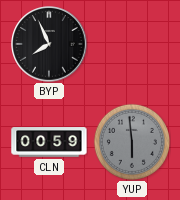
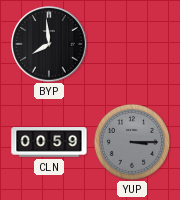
BYP: 7:56 -> 7:59 (49, 44)
YUP: 5:59 -> 3:15 (132, 142)
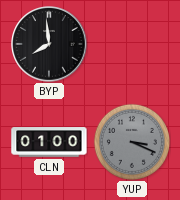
CLN: 00:59 -> 01:00 (49, 142)
YUP: 3:15 -> 3:19 (132, 142)
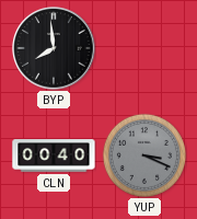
CLN: 01:00 -> 00:40 (54, 155)
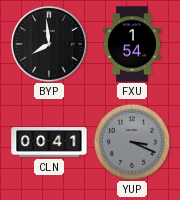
FXU: none -> 1:54 (132, 44)
CLN: 00:40 -> 00:41 (49, 142)
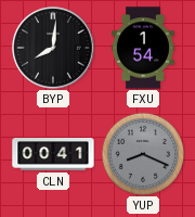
BYP: 7:59 -> 8:01 (53, 48)
YUP: 3:19 -> 8:19 (143, 154)
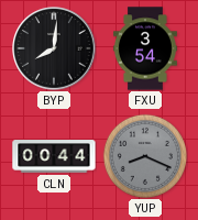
FXU: 1:54 -> 3:54 (145, 48)
CLN: 00:41 -> 00:44 (54, 156)
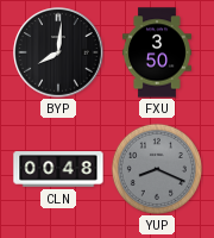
FXU: 3:54 -> 3:50 (157, 52)
CLN: 00:44 -> 00:48 (58, 169)
